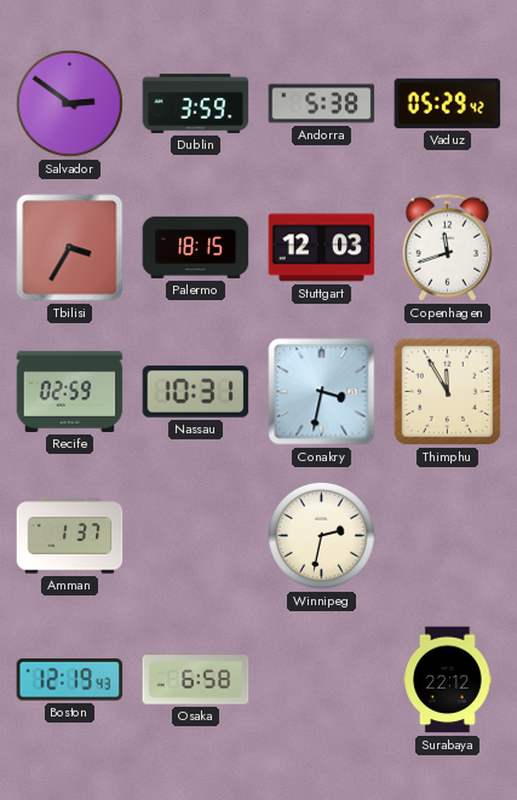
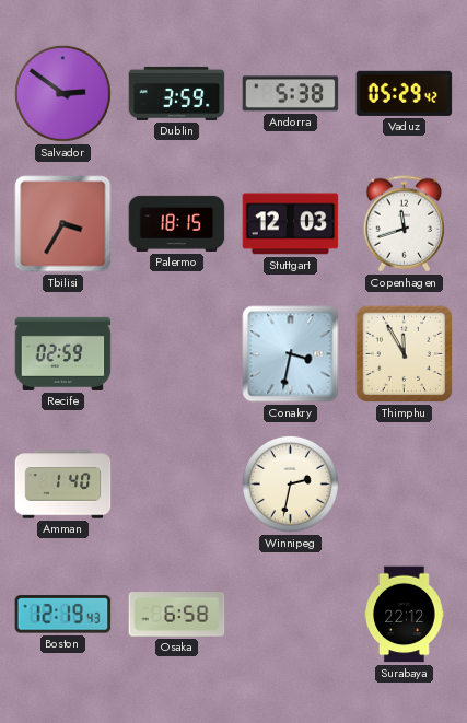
Nassau: 10:31 -> none (196, 392)
Amman: 1:37 -> 1:40 (63, 485)
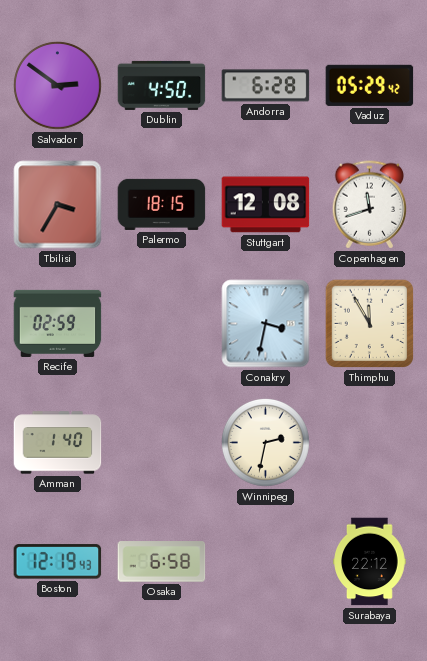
Dublin: 3:59 -> 4:50 (162, 85)
Andorra: 5:38 -> 6:28 (266, 86)
Stuttgart: 12:03 -> 12:08 (266, 205)
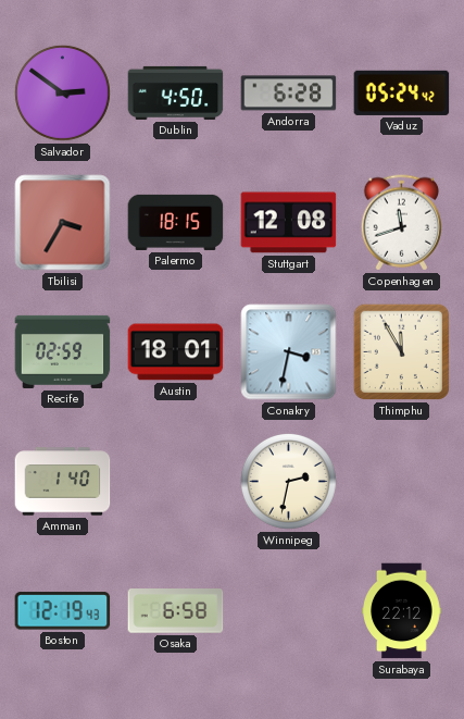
Vaduz: 05:29 -> 05:24 (402, 92)
Austin: none -> 18:01 (176, 352)
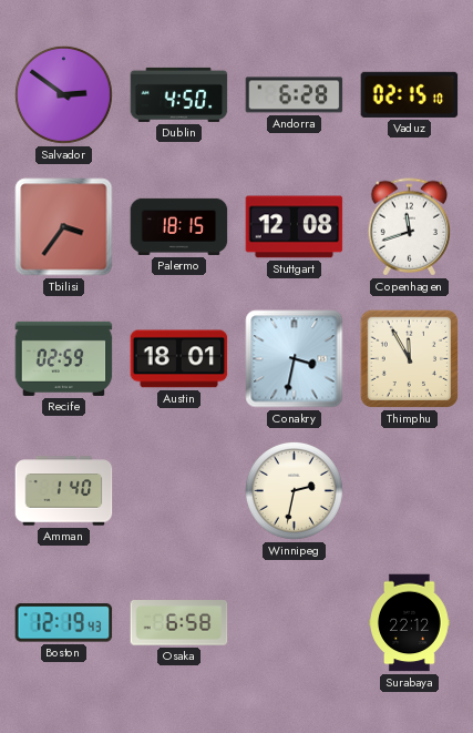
Vaduz: 05:24 -> 02:15 (410, 94)
Tbilisi: 3:35 -> 3:36 (64, 227)
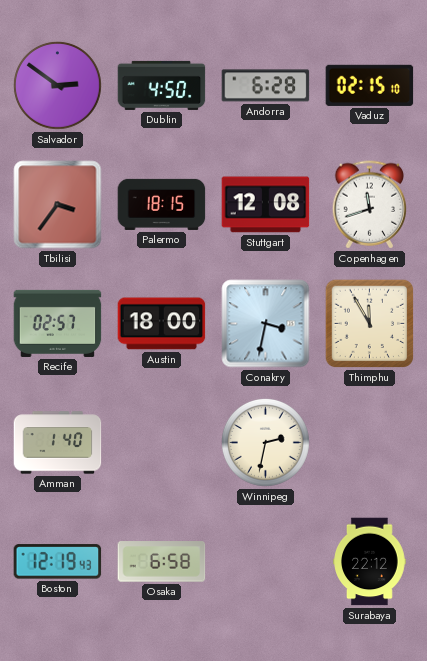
Recife: 02:59 -> 02:57 (58, 323)
Austin: 18:01 -> 18:00 (162, 324)
